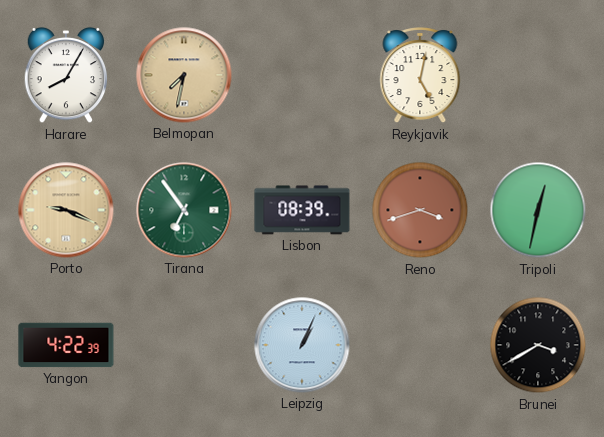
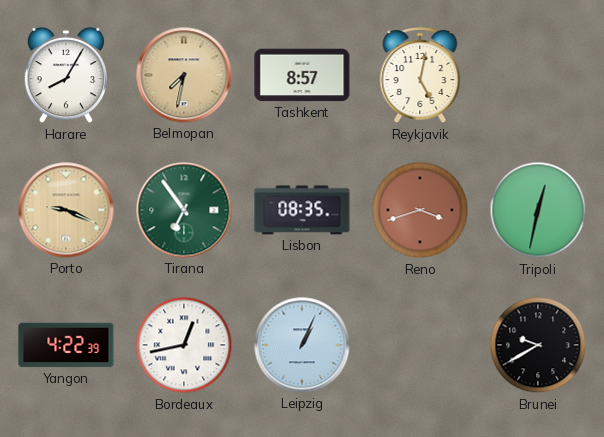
Tashkent: none -> 8:57 (302, 75)
Lisbon: 08:39 -> 08:35 (302, 210)
Bordeaux: none -> 12:43 (184, 345)
Brunei: 3:40 -> 9:40 (538, 345)
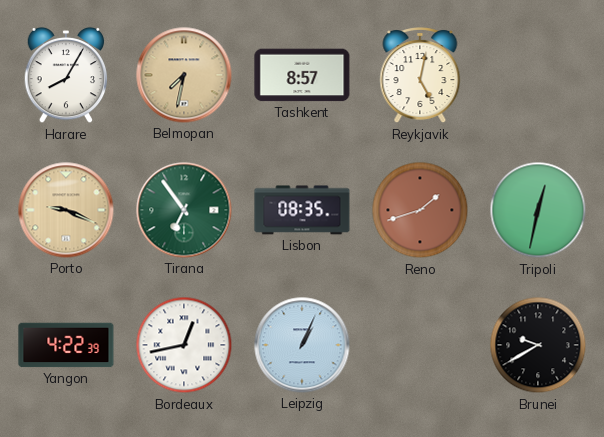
Reno: 3:42 -> 1:42 (420, 210)
